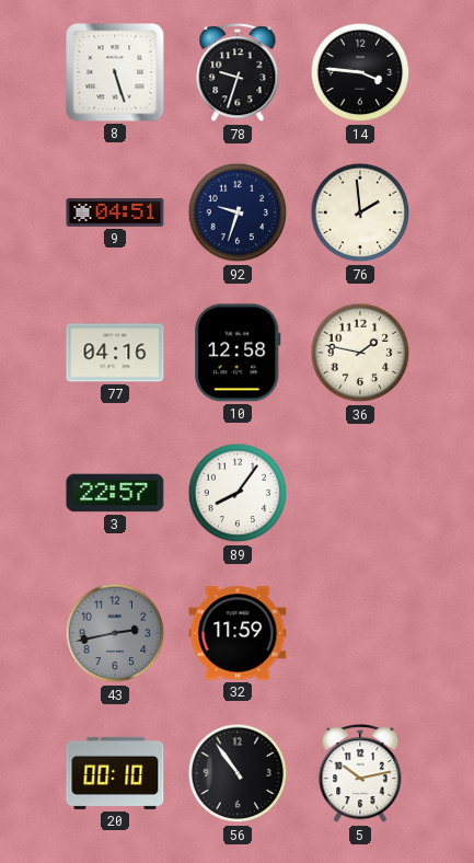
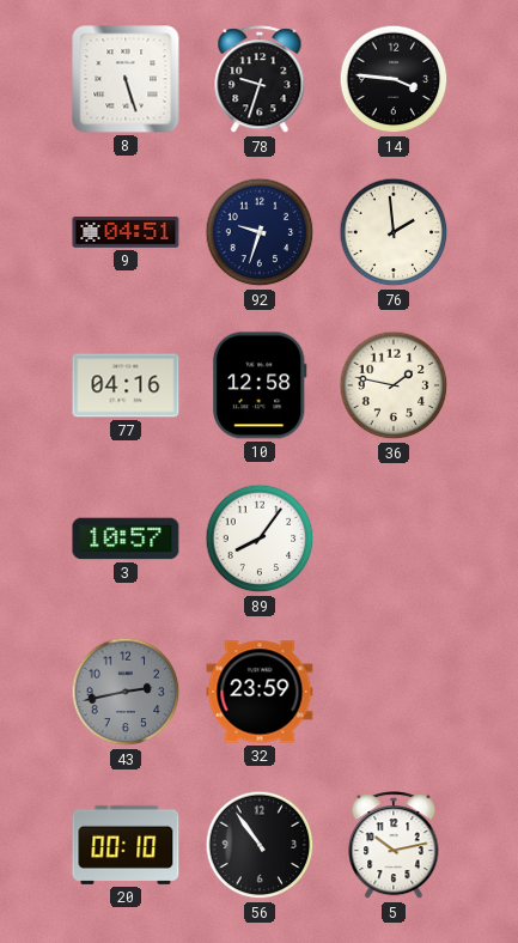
3: 22:57 -> 10:57 (126, 539)
32: 11:59 -> 23:59 (260, 692)
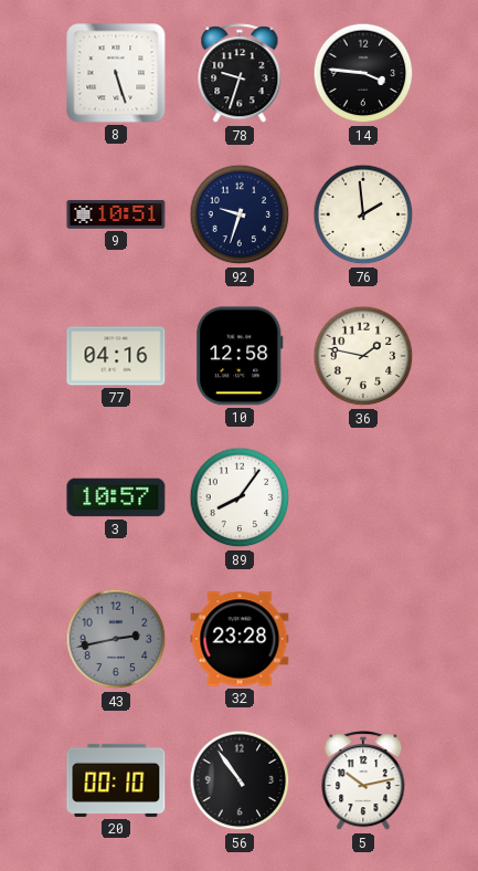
9: 04:51 -> 10:51 (116, 214)
32: 23:59 -> 23:28 (240, 639)
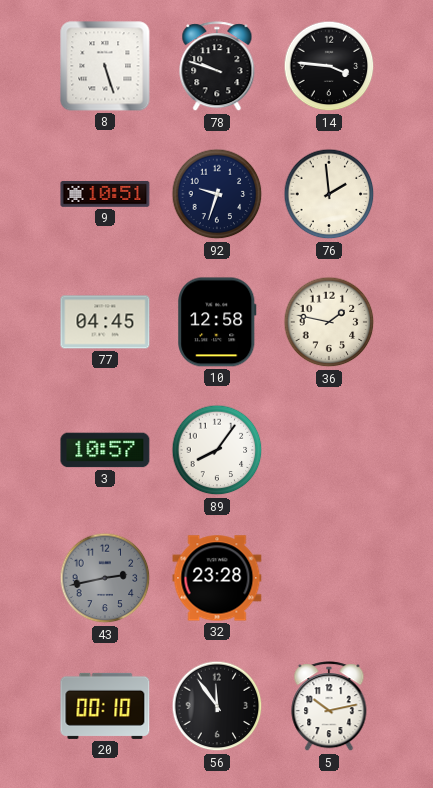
78: 9:33 -> 9:48 (217, 67)
77: 04:16 -> 04:45 (105, 322)
56: 10:54 -> 11:54 (217, 706)
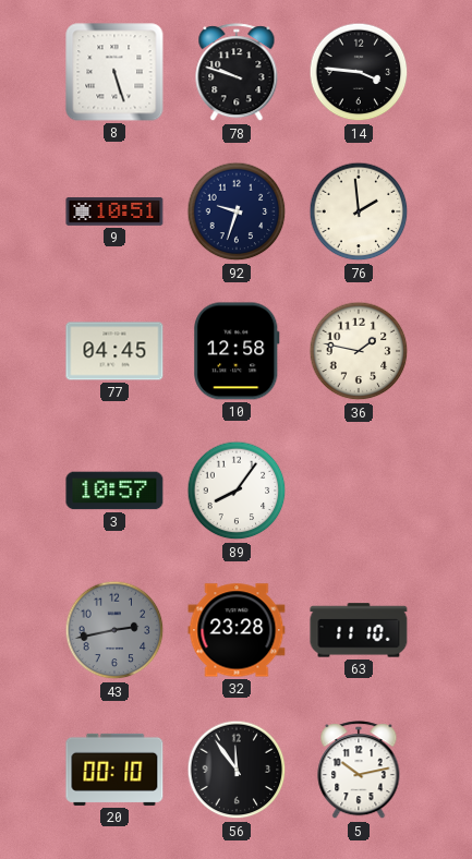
63: none -> 11:10 (359, 630)
